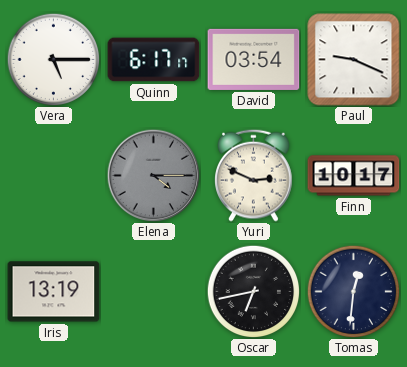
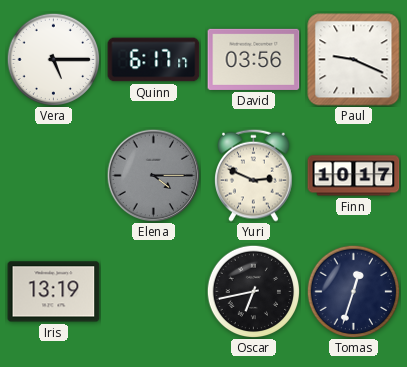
David: 03:54 -> 03:56 (254, 59)
Tomas: 12:31 -> 12:33 (353, 291)
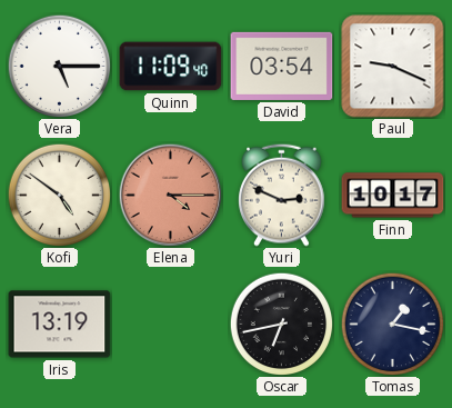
Quinn: 6:17 -> 11:09 (171, 67)
David: 03:56 -> 03:54 (282, 66)
Kofi: none -> 4:51 (59, 195)
Elena dial: grey -> salmon (170, 195)
Tomas: 12:33 -> 1:17 (392, 324)
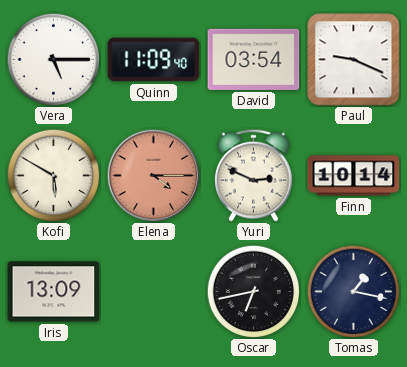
Kofi: 4:51 -> 5:50 (53, 175)
Finn: 10:17 -> 10:14 (354, 176)
Iris: 13:19 -> 13:09 (54, 292)
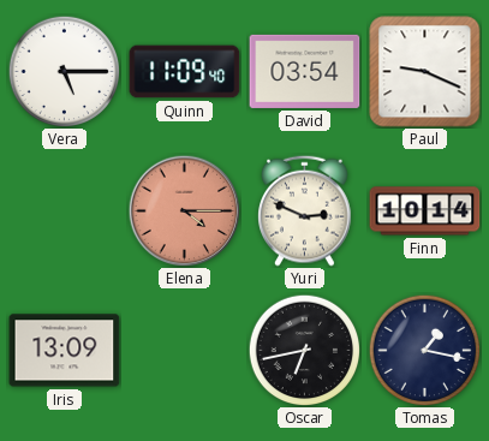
Kofi: 5:50 -> none (53, 175)
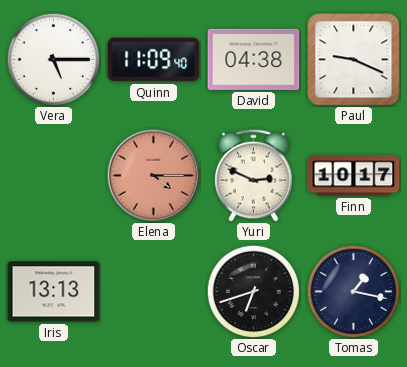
David: 03:54 -> 04:38 (254, 59)
Finn: 10:14 -> 10:17 (354, 176)
Iris: 13:09 -> 13:13 (54, 292)
Oscar: 6:43 -> 6:42 (253, 291)
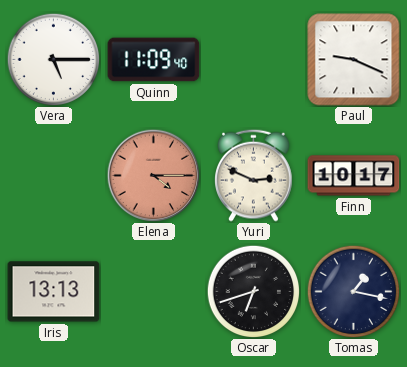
David: 04:38 -> none (254, 59)
